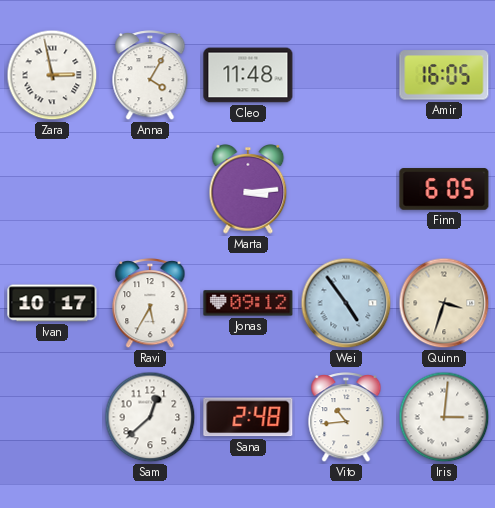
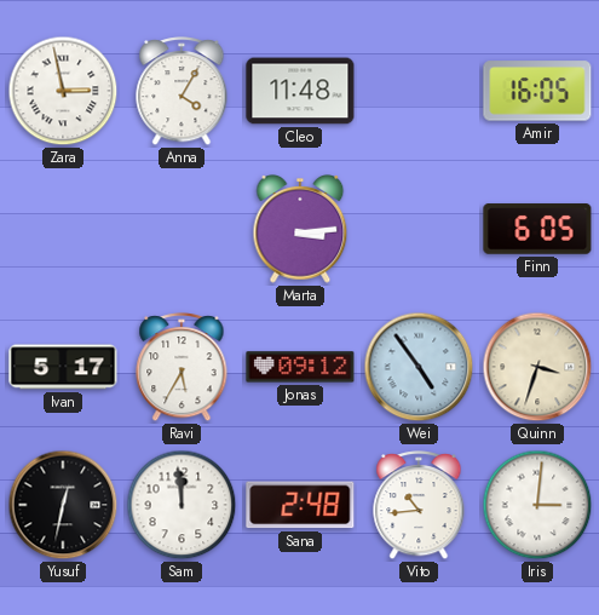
Ivan: 10:17 -> 5:17 (63, 367)
Yusuf: none -> 12:32 (63, 505)
Sam: 12:38 -> 11:59 (182, 505)
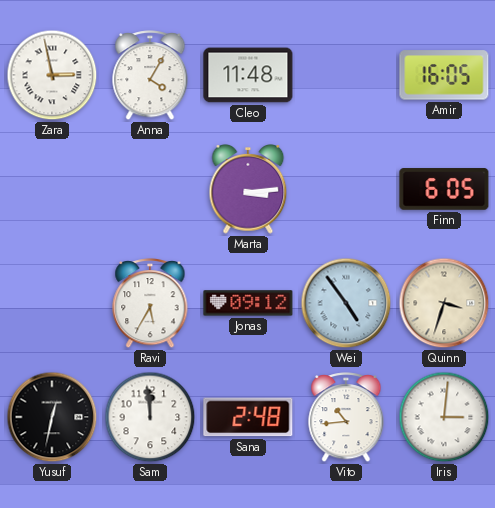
Ivan: 5:17 -> none (63, 367)
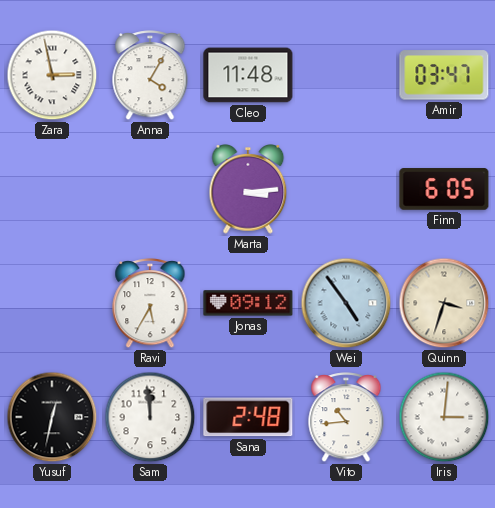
Amir: 16:05 -> 03:47 (444, 75)
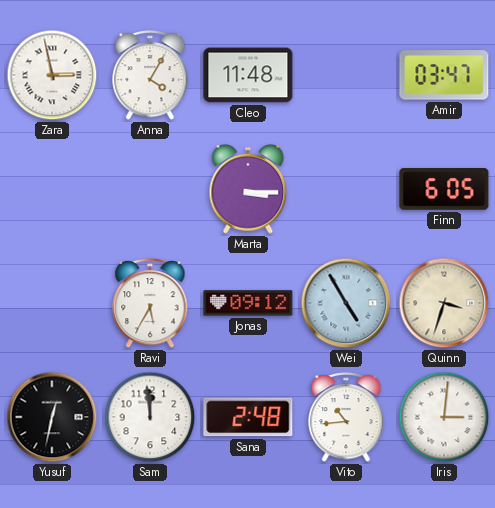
Marta: 3:14 -> 3:15 (248, 190)
Wei: 4:54 -> 4:55 (346, 303)
